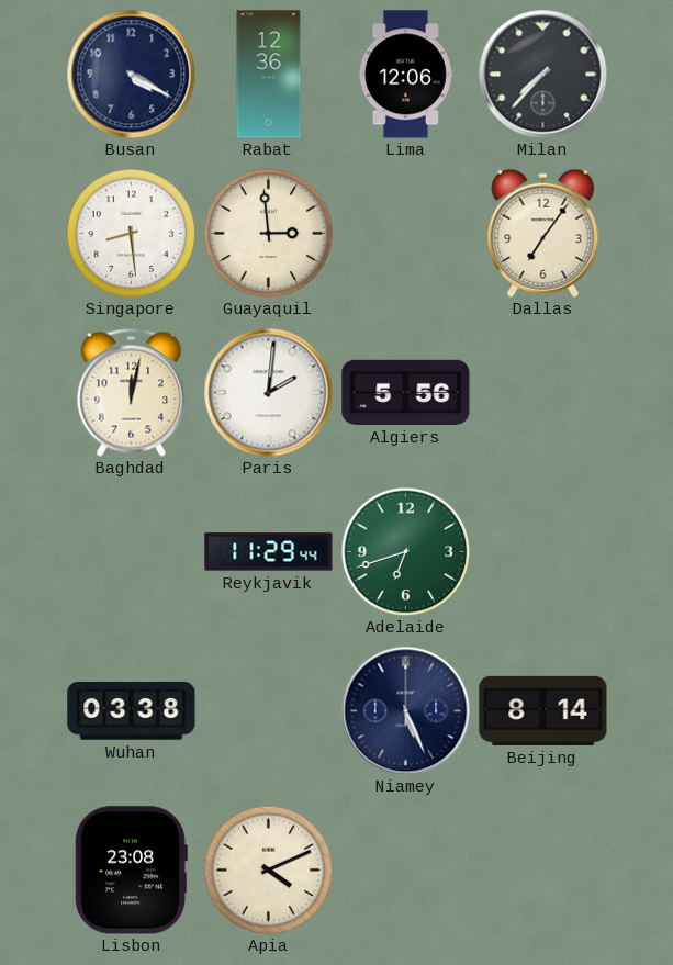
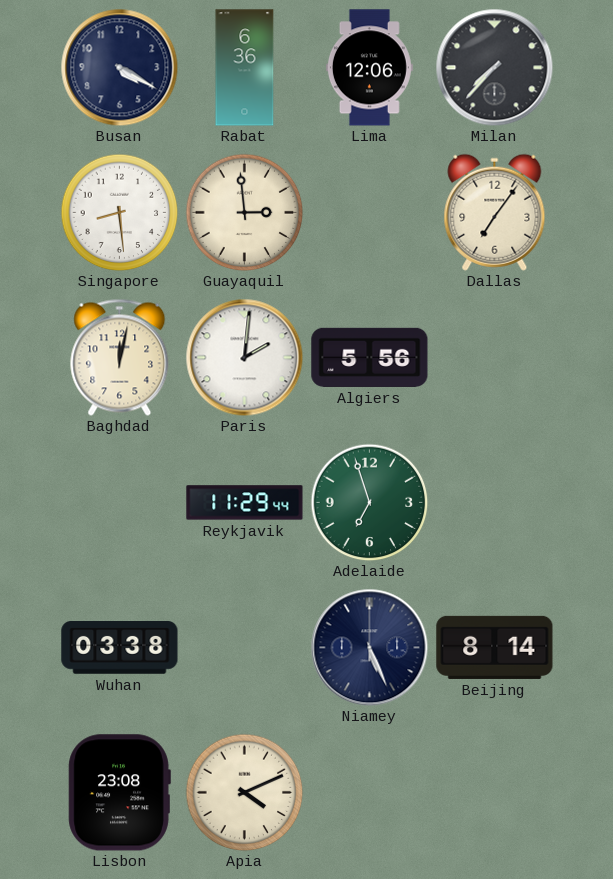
Rabat: 12:36 -> 6:36 (245, 68)
Adelaide: 6:42 -> 6:57 (369, 502)
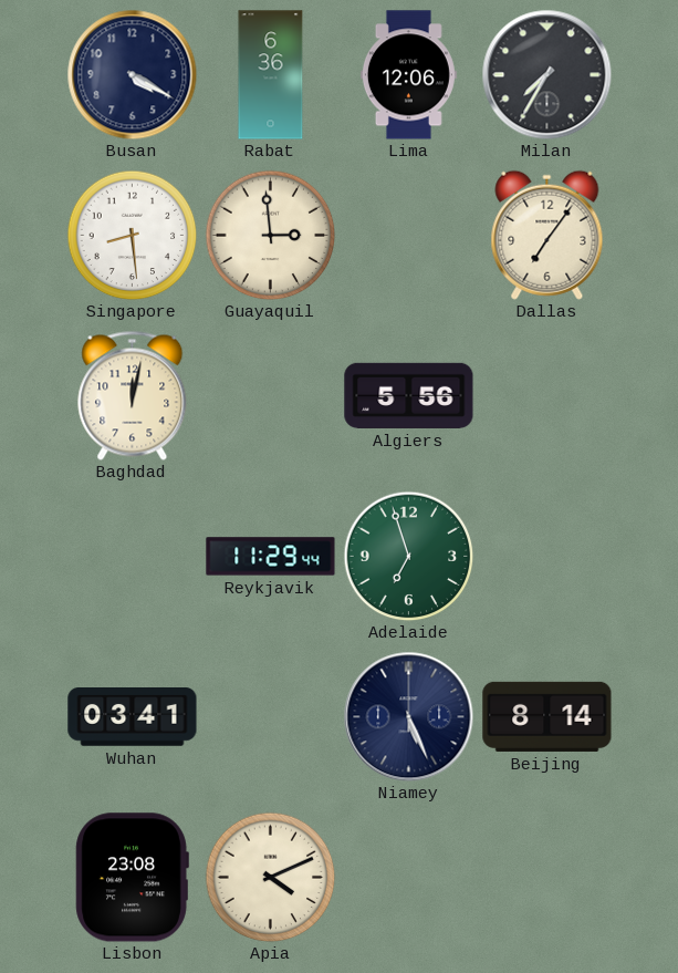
Milan: 7:37 -> 7:35 (546, 74)
Paris: 2:01 -> none (244, 357)
Wuhan: 03:38 -> 03:41 (133, 717)
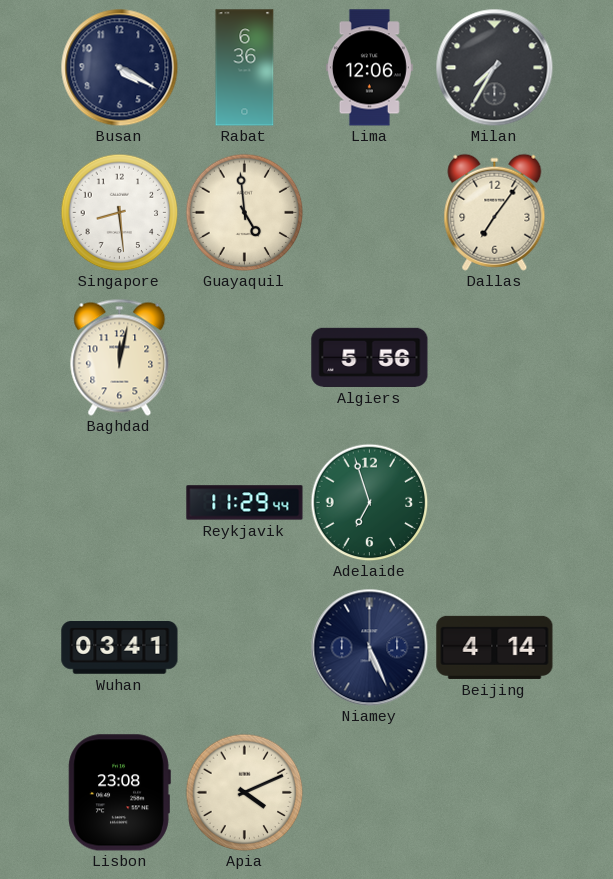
Guayaquil: 2:59 -> 4:59 (244, 212)
Beijing: 8:14 -> 4:14 (495, 647)
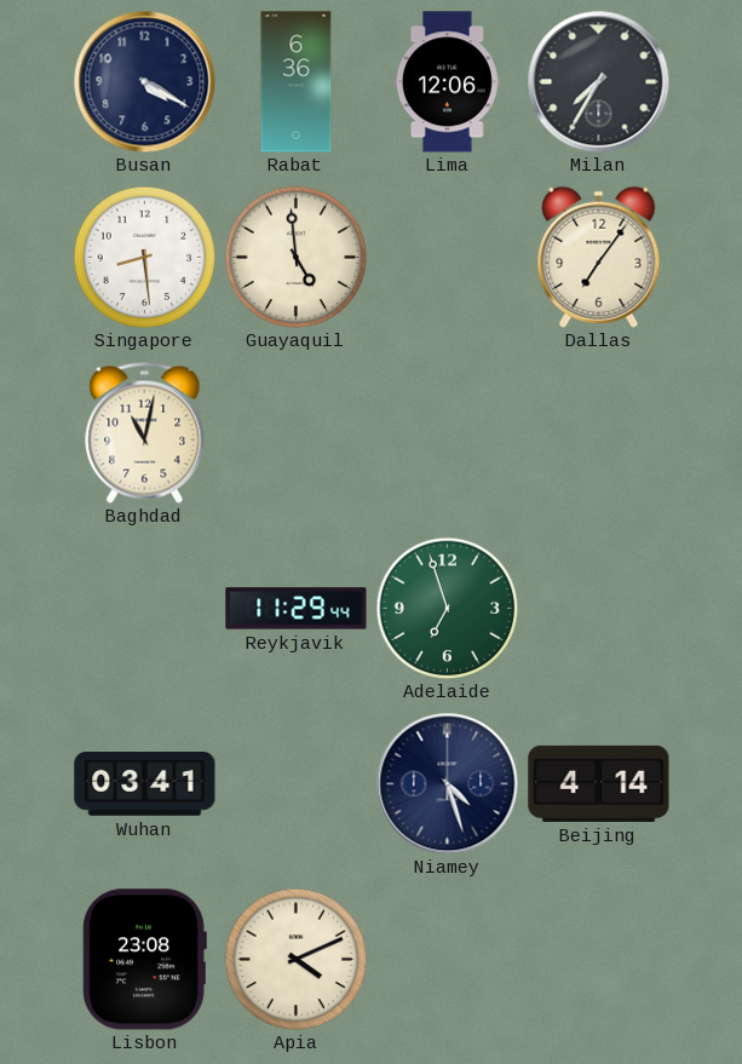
Baghdad: 12:02 -> 11:02 (145, 432)
Algiers: 5:56 -> none (370, 357)
Niamey: 5:26 -> 4:27 (447, 783)
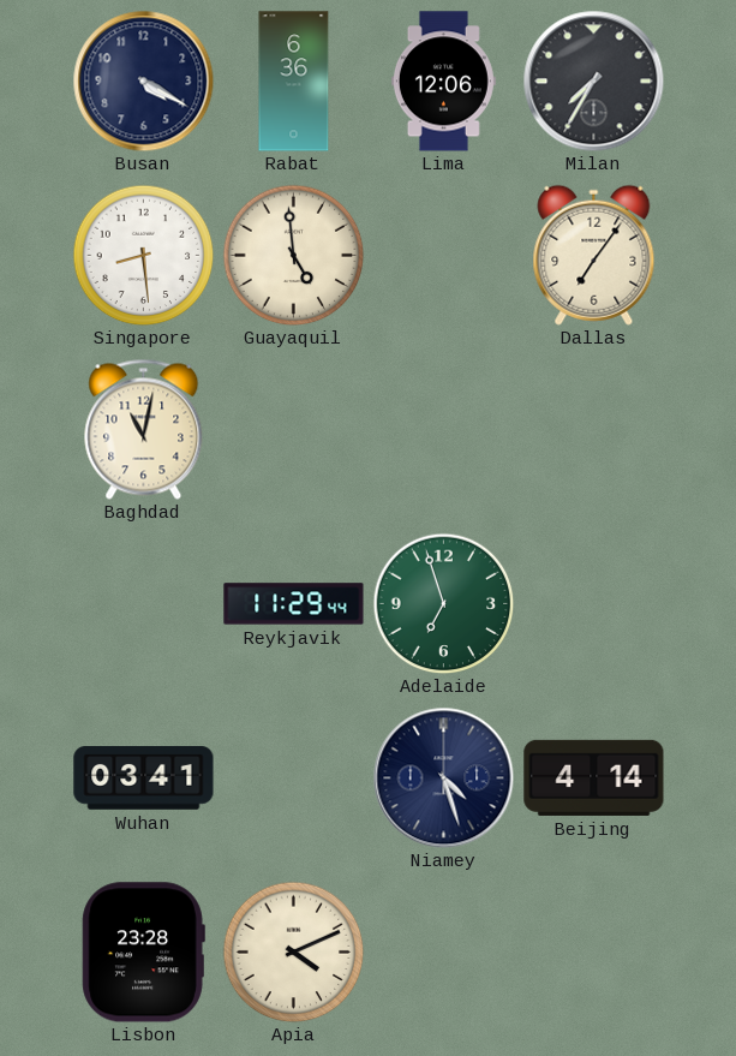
Lisbon: 23:08 -> 23:28 (143, 953)
